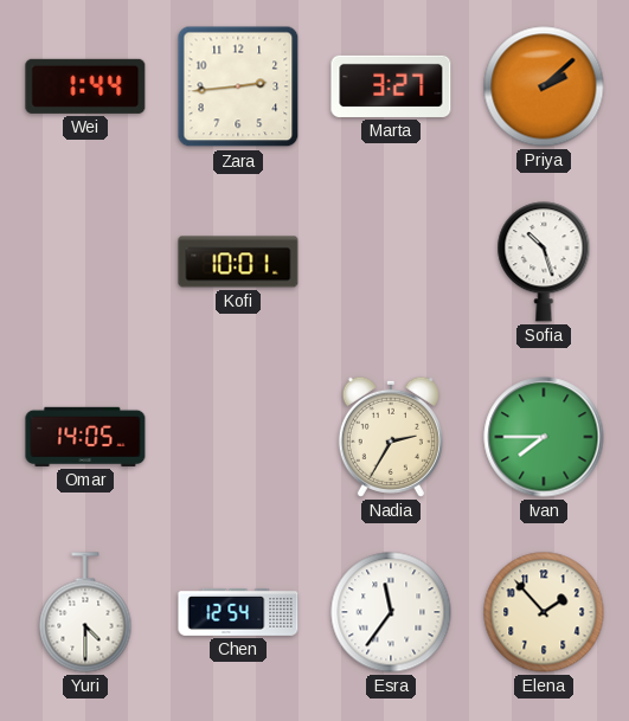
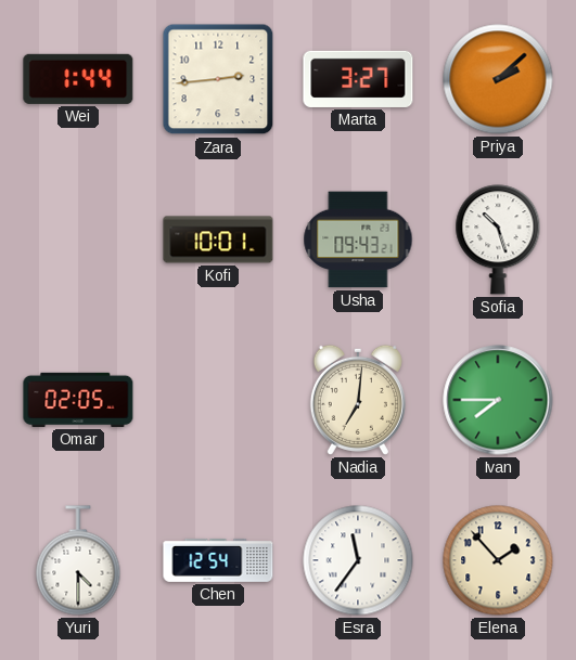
Usha: none -> 09:43 (358, 240)
Omar: 14:05 -> 02:05 (78, 400)
Nadia: 2:35 -> 7:01 (358, 400)
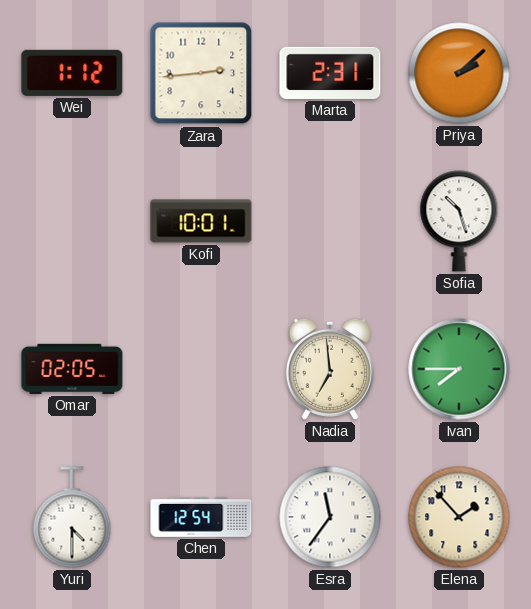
Wei: 1:44 -> 1:12 (72, 73)
Marta: 3:27 -> 2:31 (330, 73)
Usha: 09:43 -> none (358, 240)
Nadia: 7:01 -> 6:59 (330, 369)
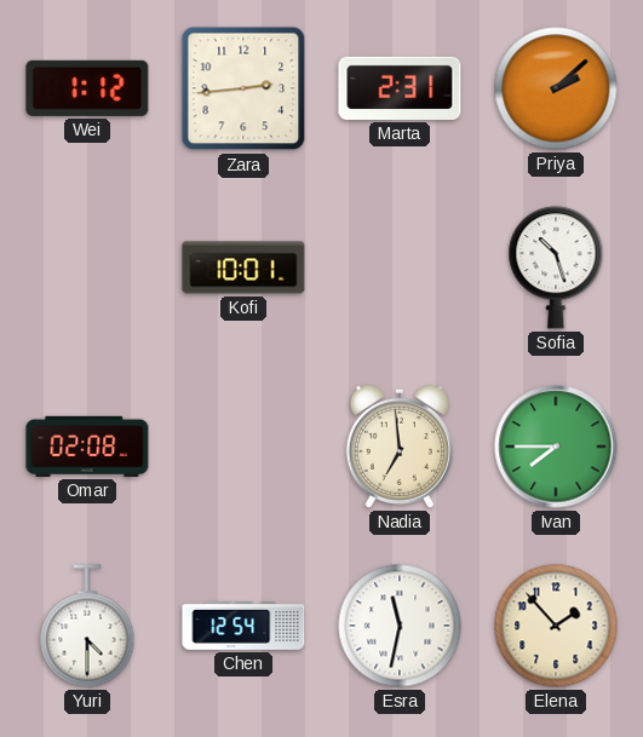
Omar: 02:05 -> 02:08 (87, 447)
Esra: 11:36 -> 11:32 (400, 626)
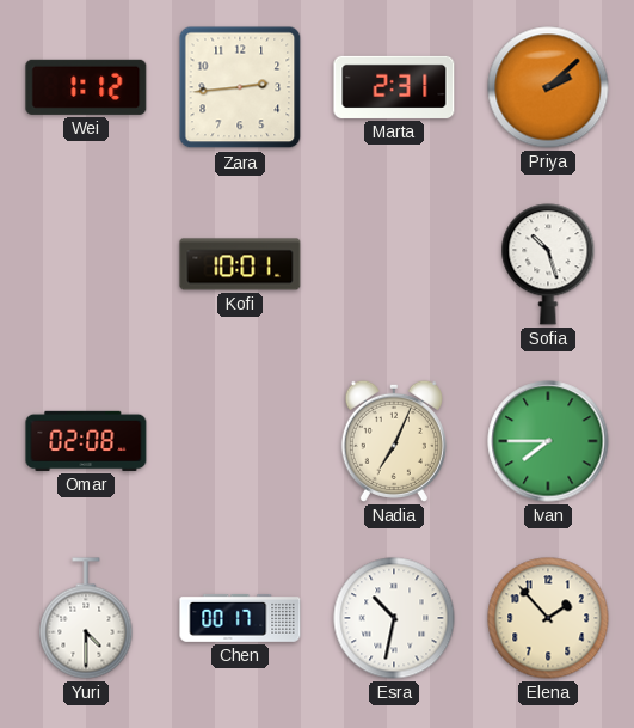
Nadia: 6:59 -> 7:04 (394, 441)
Chen: 12:54 -> 00:17 (240, 618)
Esra: 11:32 -> 10:32 (394, 618)
